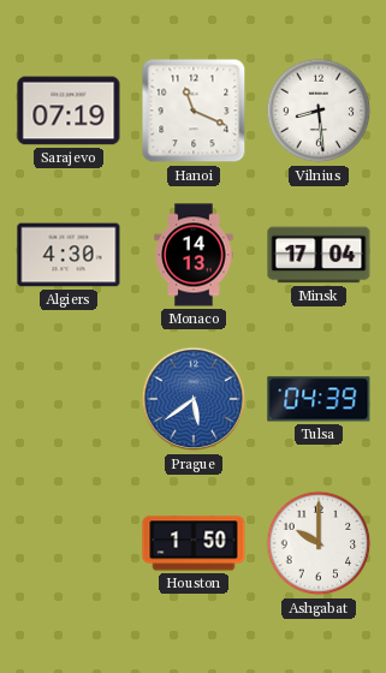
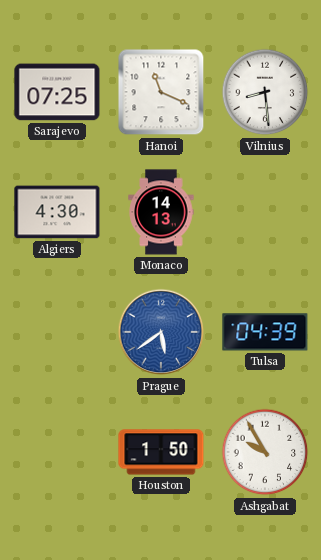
Sarajevo: 07:19 -> 07:25 (57, 92)
Minsk: 17:04 -> none (319, 255)
Ashgabat: 10:00 -> 9:55 (265, 452)
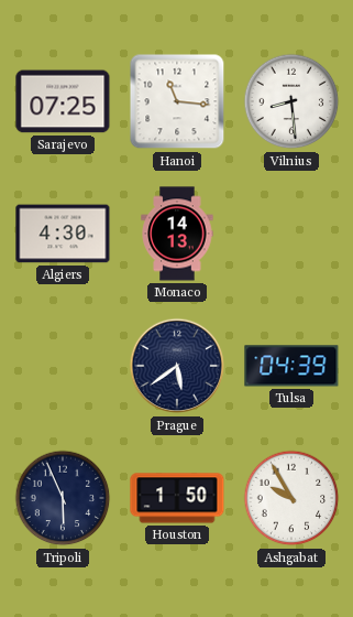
Hanoi: 11:19 -> 11:16 (177, 101)
Prague dial: blue -> navy (177, 366)
Tripoli: none -> 5:56 (63, 498)
